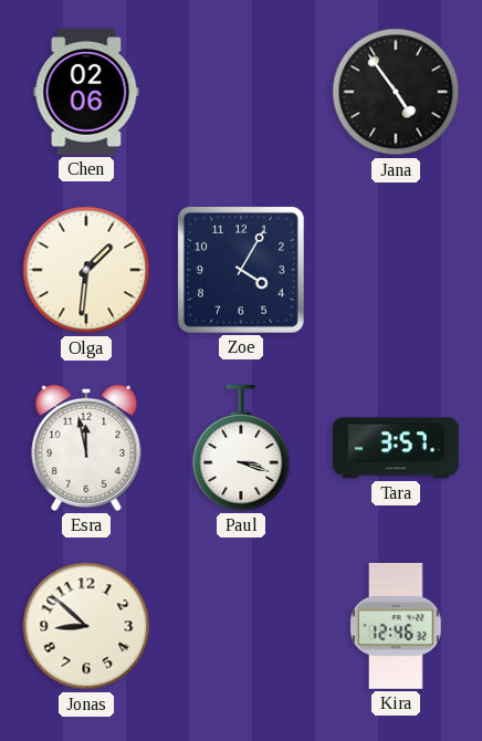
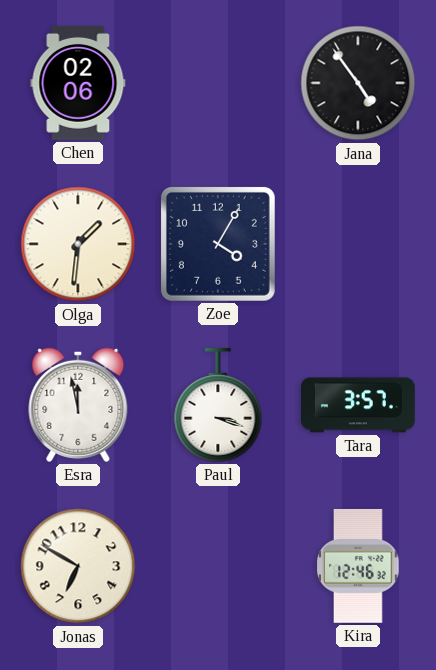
Jonas: 8:52 -> 6:50 (78, 566)
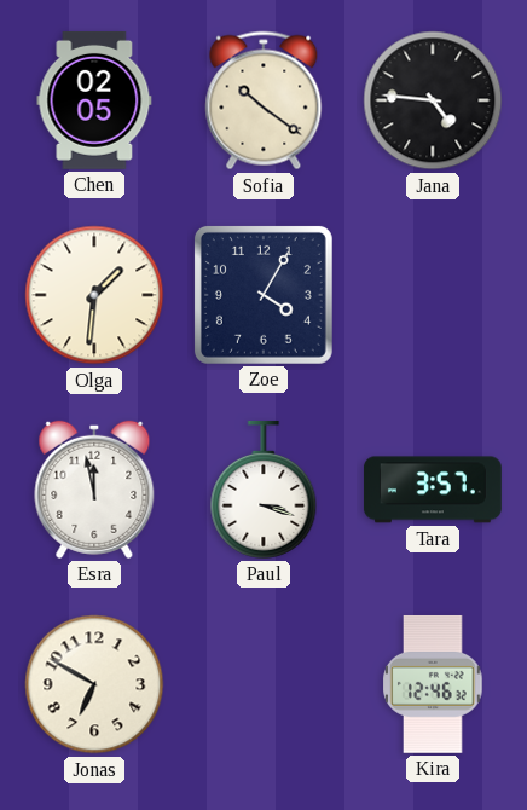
Chen: 02:06 -> 02:05 (94, 100)
Sofia: none -> 10:21 (263, 100)
Jana: 4:54 -> 4:46 (433, 100)
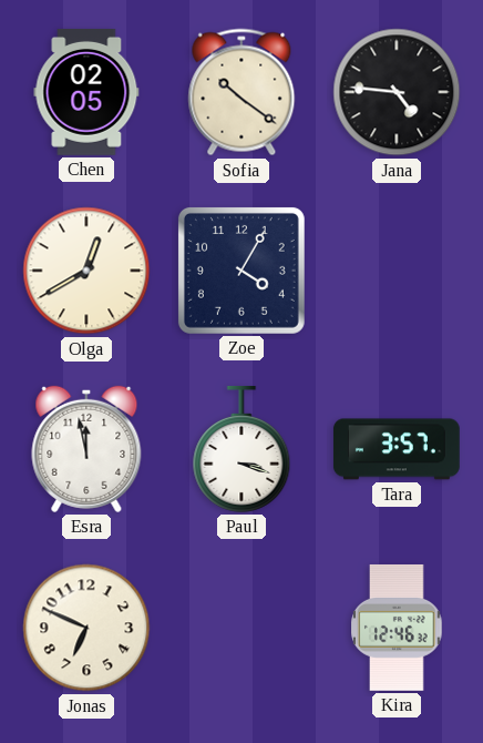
Olga: 1:31 -> 12:40 (86, 271)
Jonas: 6:50 -> 6:49 (86, 628)
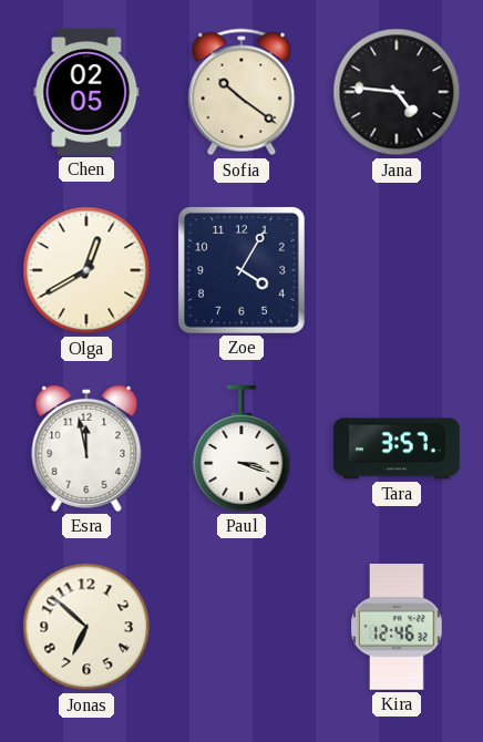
Jonas: 6:49 -> 6:52 (86, 627)
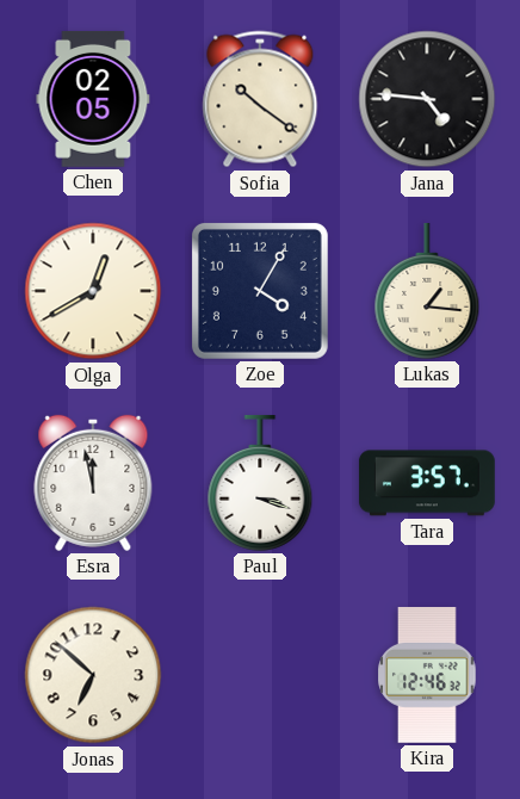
Lukas: none -> 1:16 (427, 291)
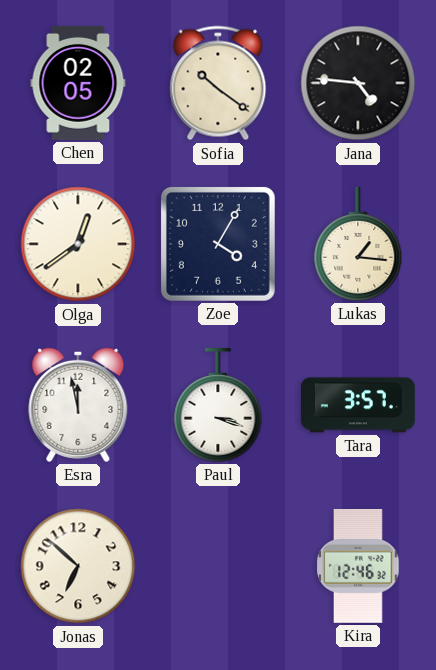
Olga: 12:40 -> 12:39 (78, 244)
